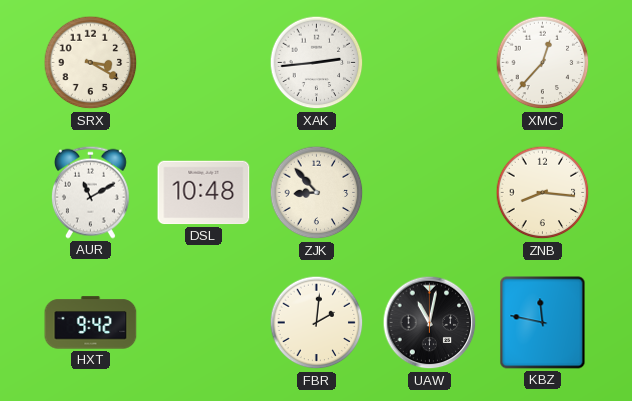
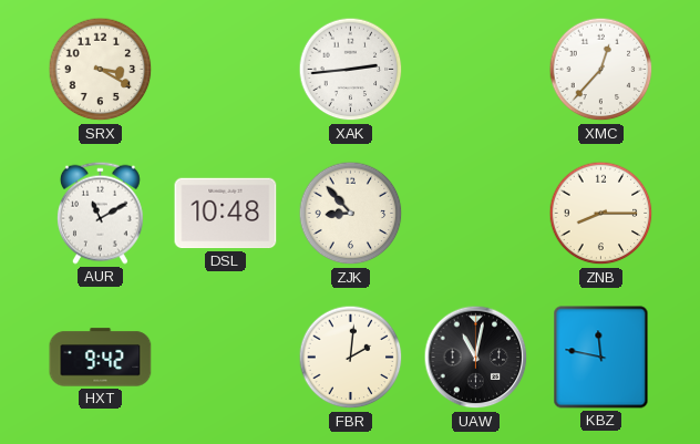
ZNB: 8:16 -> 8:15 (601, 214)
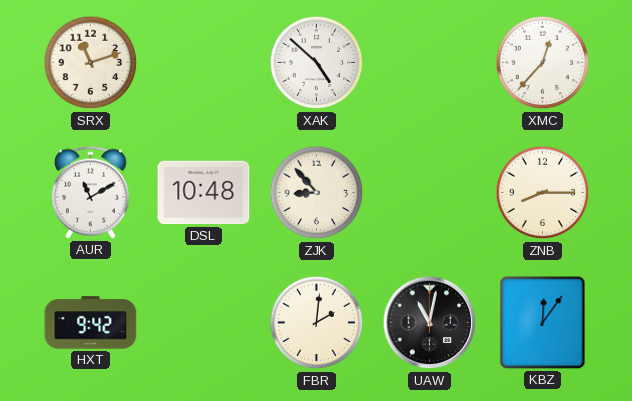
SRX: 3:20 -> 11:12 (91, 63)
XAK: 2:44 -> 4:52 (317, 63)
KBZ: 11:47 -> 12:06 (543, 323)
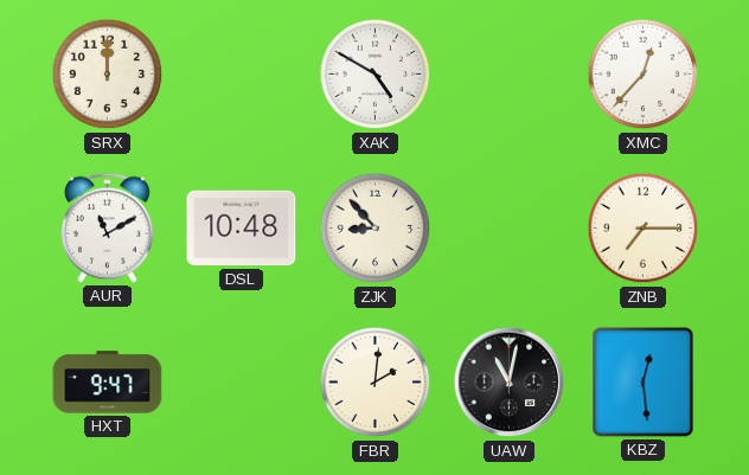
SRX: 11:12 -> 12:00 (108, 75)
XAK: 4:52 -> 4:50 (376, 75)
ZNB: 8:15 -> 7:15 (644, 229)
HXT: 9:42 -> 9:47 (108, 383)
KBZ: 12:06 -> 12:29 (644, 383)
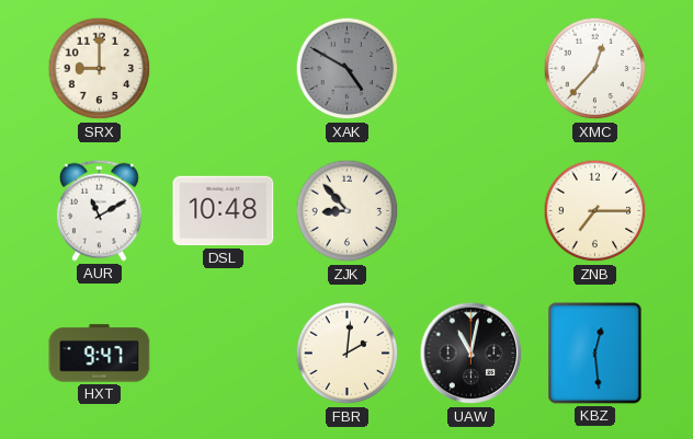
SRX: 12:00 -> 9:00 (100, 69)
XAK dial: white -> grey (348, 69)
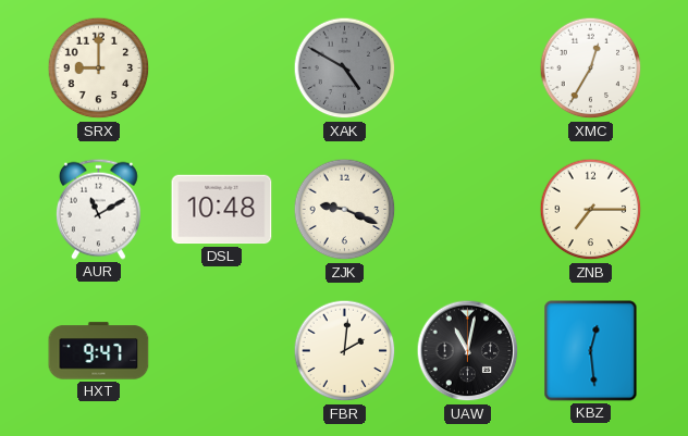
XMC: 12:37 -> 12:35 (591, 68)
ZJK: 8:53 -> 9:19 (345, 210)
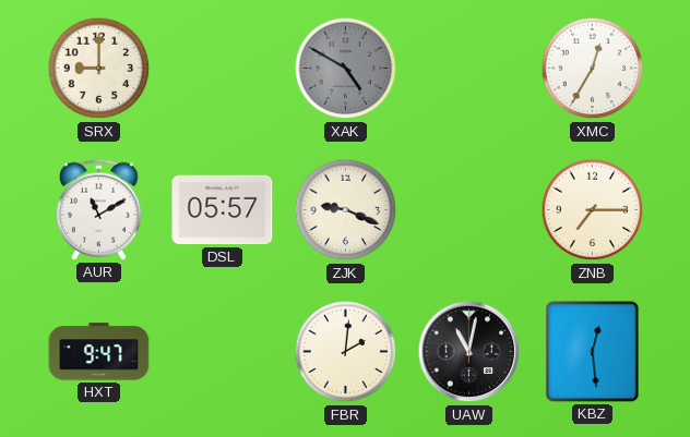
DSL: 10:48 -> 05:57 (223, 210)
